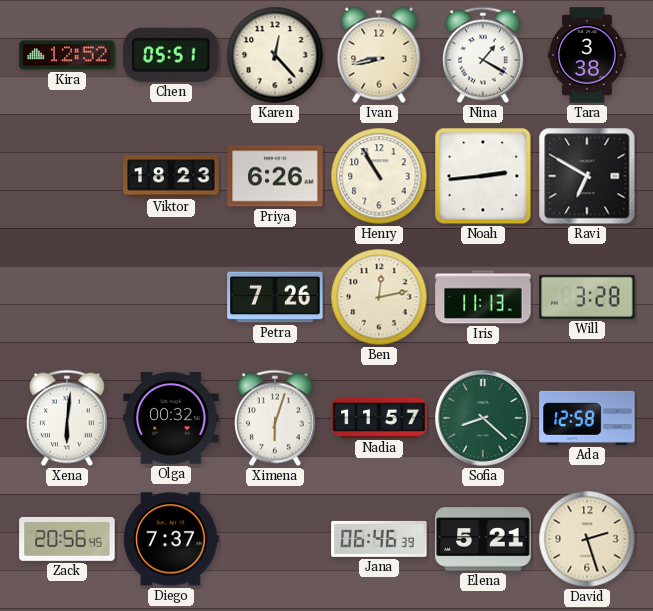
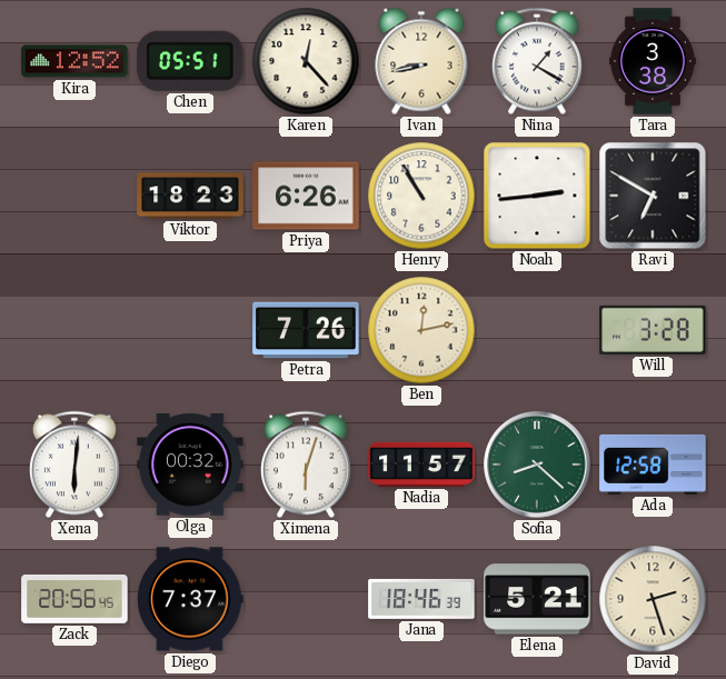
Iris: 11:13 -> none (483, 297)
Jana: 06:46 -> 18:46 (421, 599)
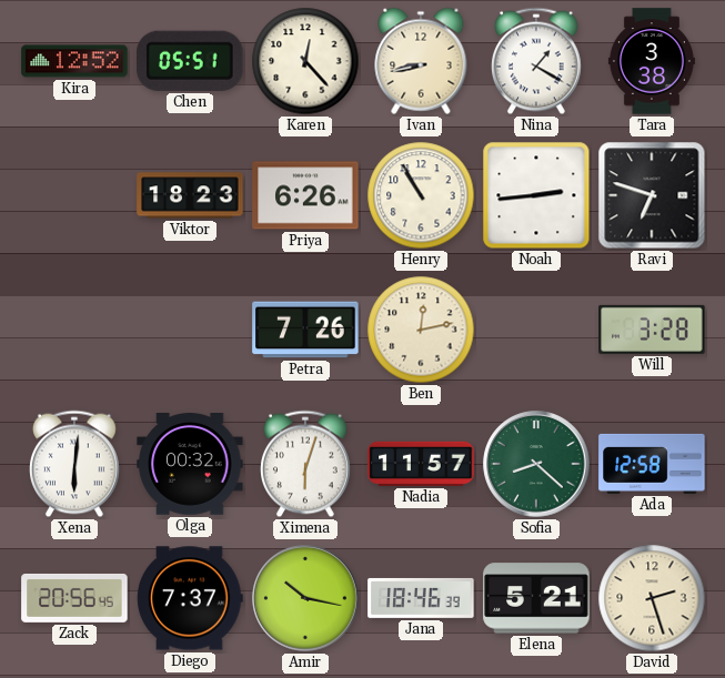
Ravi: 6:50 -> 6:48 (652, 195)
Amir: none -> 10:17 (305, 598)
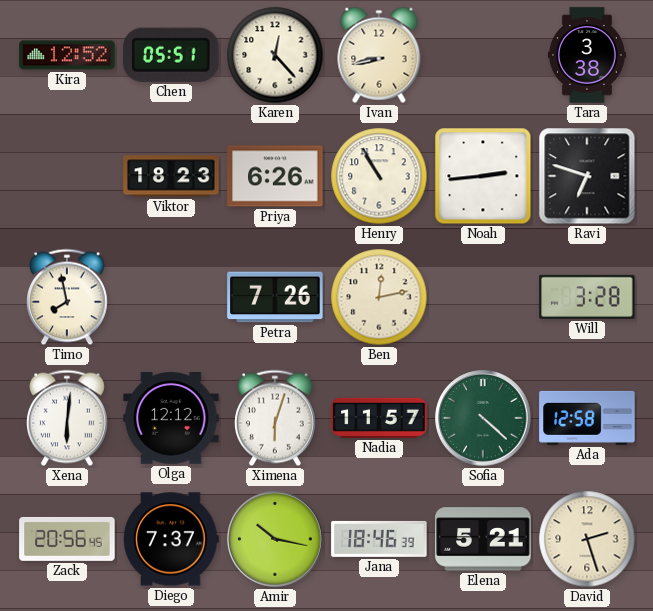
Nina: 1:20 -> none (537, 61)
Timo: none -> 7:58 (68, 297)
Olga: 00:32 -> 12:12 (171, 418)
Sofia: 8:22 -> 4:22 (483, 418)
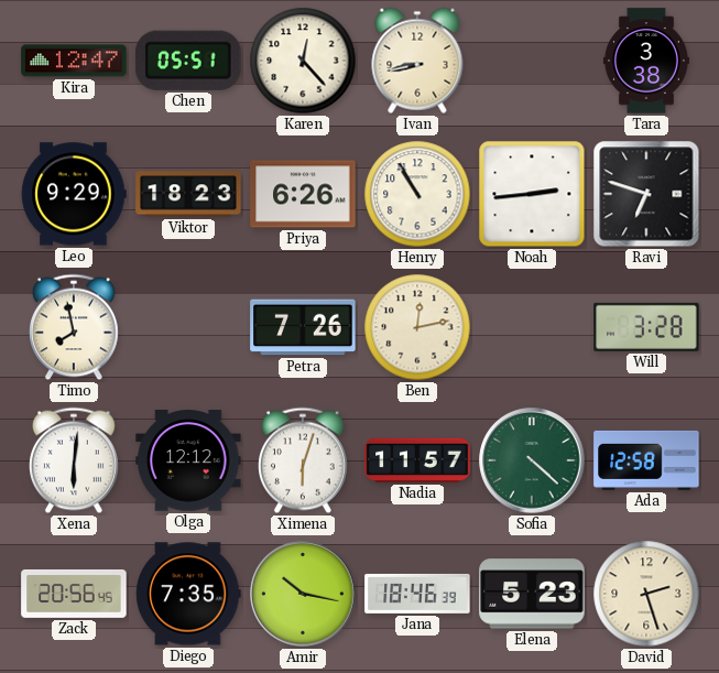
Kira: 12:52 -> 12:47 (74, 61)
Leo: none -> 9:29 (74, 194)
Diego: 7:37 -> 7:35 (188, 594)
Elena: 5:21 -> 5:23 (532, 594)
